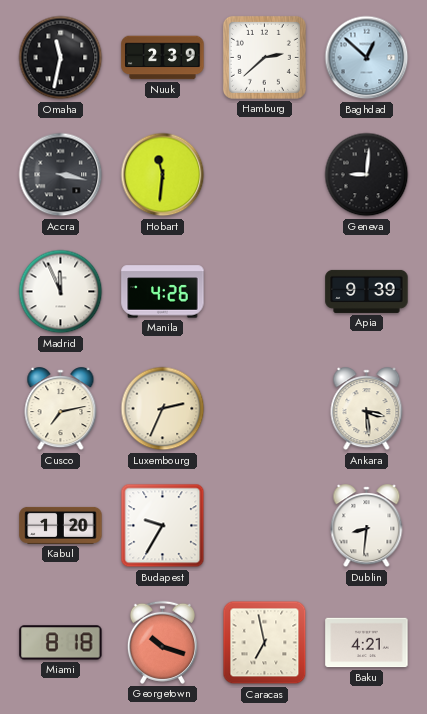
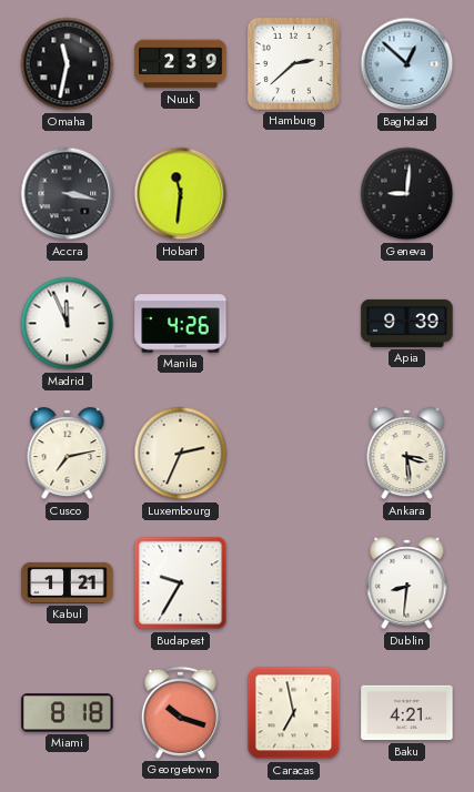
Kabul: 1:20 -> 1:21 (68, 582)
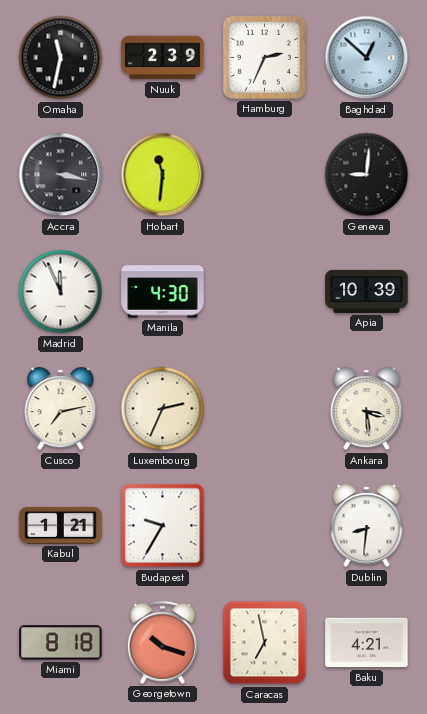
Hamburg: 2:38 -> 2:34 (264, 57)
Manila: 4:26 -> 4:30 (163, 292)
Apia: 9:39 -> 10:39 (367, 291)
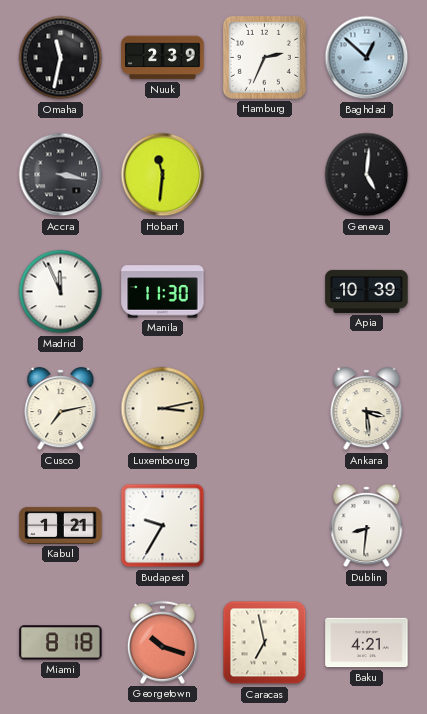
Geneva: 9:01 -> 5:01 (367, 175)
Manila: 4:30 -> 11:30 (163, 292)
Luxembourg: 2:34 -> 3:13 (163, 409)
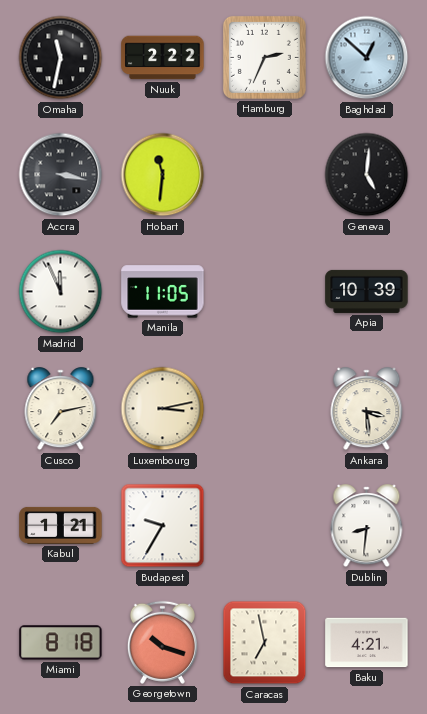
Nuuk: 2:39 -> 2:22 (163, 58)
Manila: 11:30 -> 11:05 (163, 292)
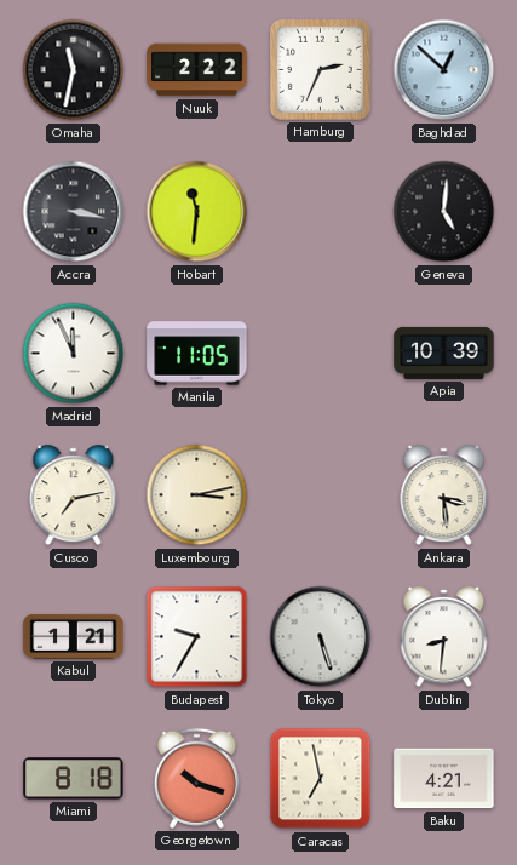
Tokyo: none -> 5:27 (321, 637)
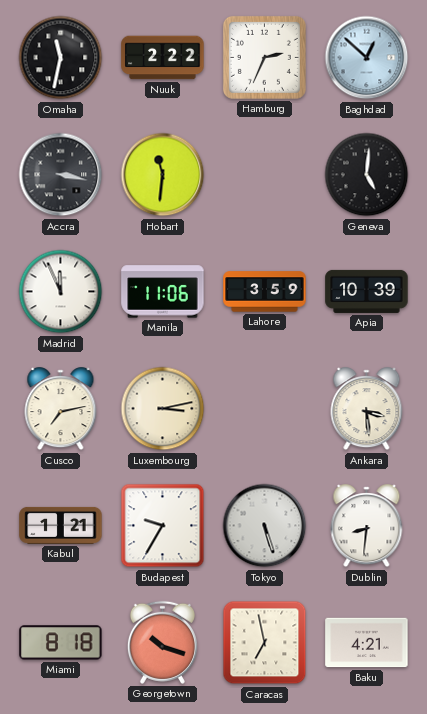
Manila: 11:05 -> 11:06 (163, 292)
Lahore: none -> 3:59 (265, 292)
